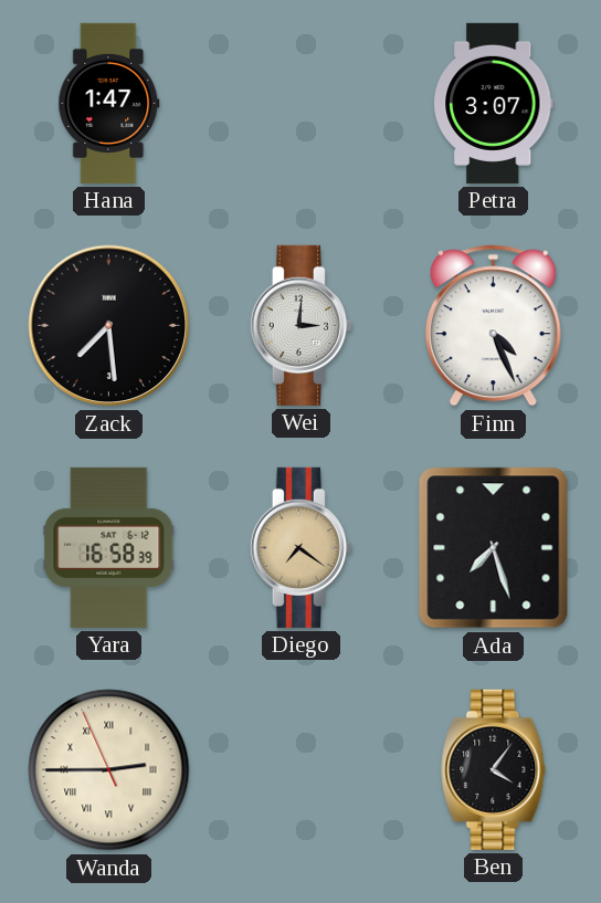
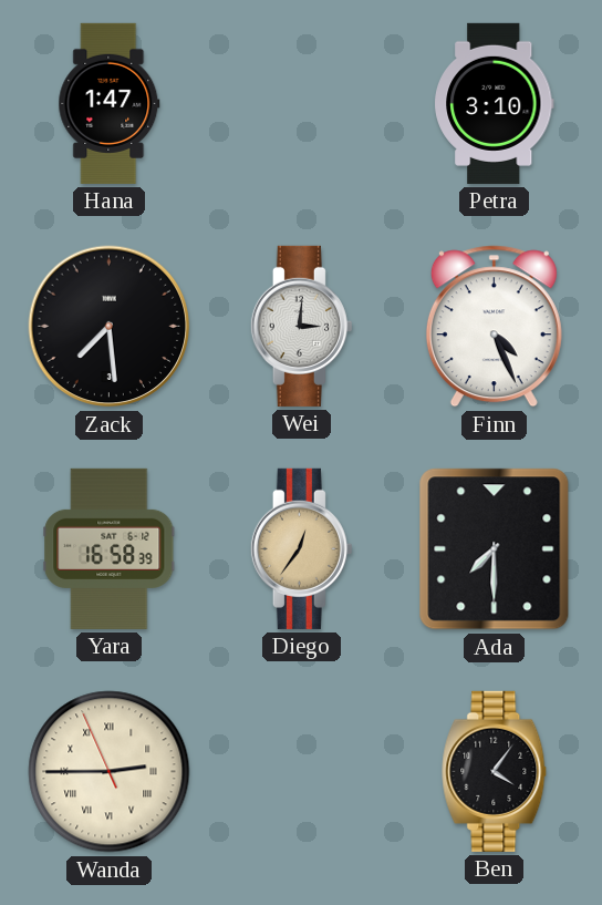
Petra: 3:07 -> 3:10 (495, 103)
Diego: 7:21 -> 12:36 (301, 548)
Ada: 7:27 -> 7:30 (495, 549)
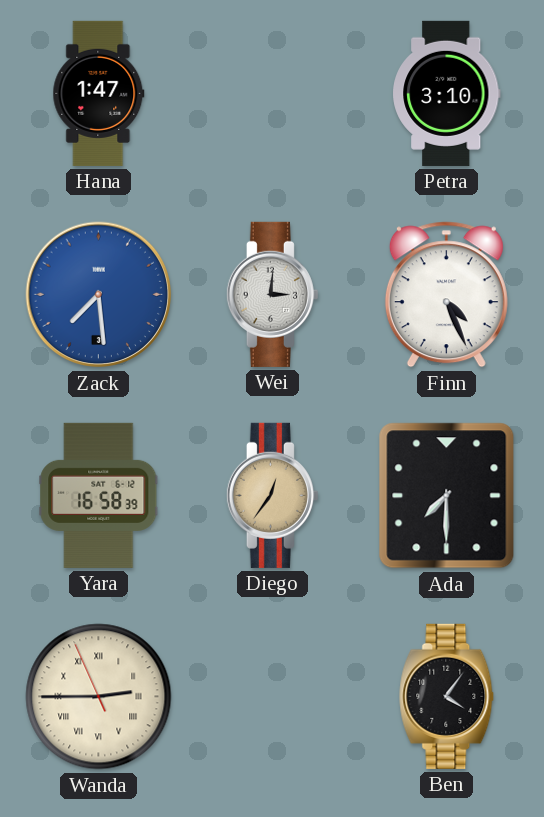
Zack dial: black -> blue (99, 295)
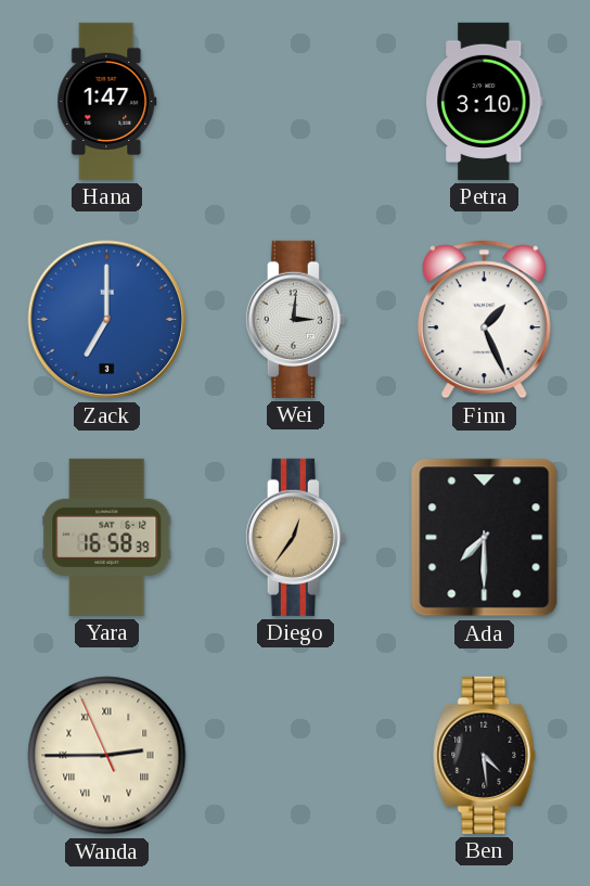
Zack: 7:29 -> 7:00 (107, 320)
Finn: 4:26 -> 1:26 (484, 320)
Ben: 4:06 -> 4:29 (485, 755)
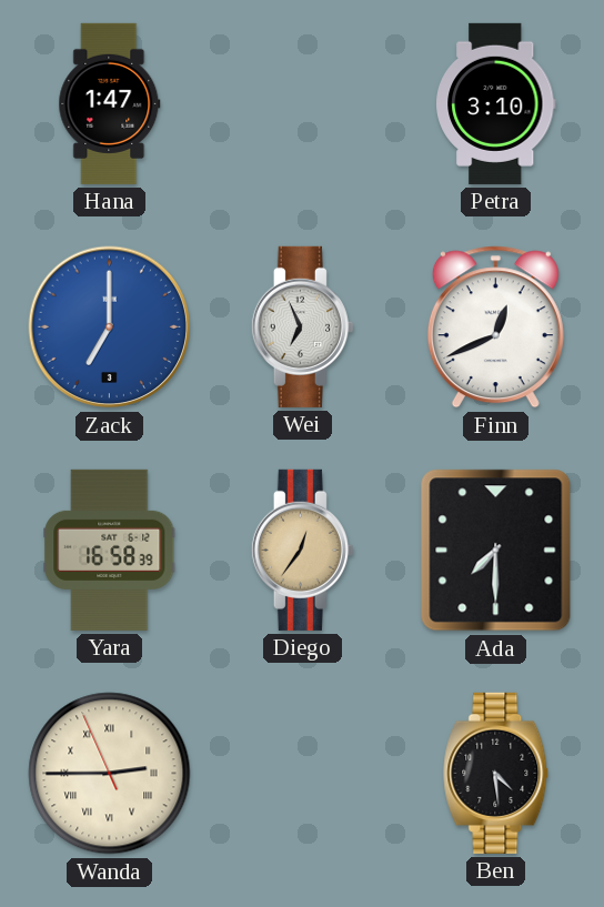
Wei: 3:01 -> 6:56 (302, 326)
Finn: 1:26 -> 12:41 (495, 327)
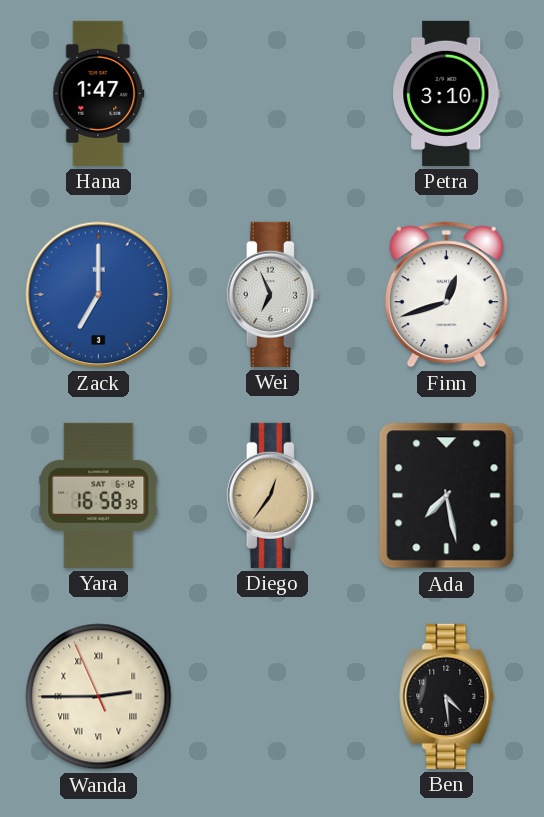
Finn: 12:41 -> 12:42 (446, 295)
Ada: 7:30 -> 7:28 (447, 496)
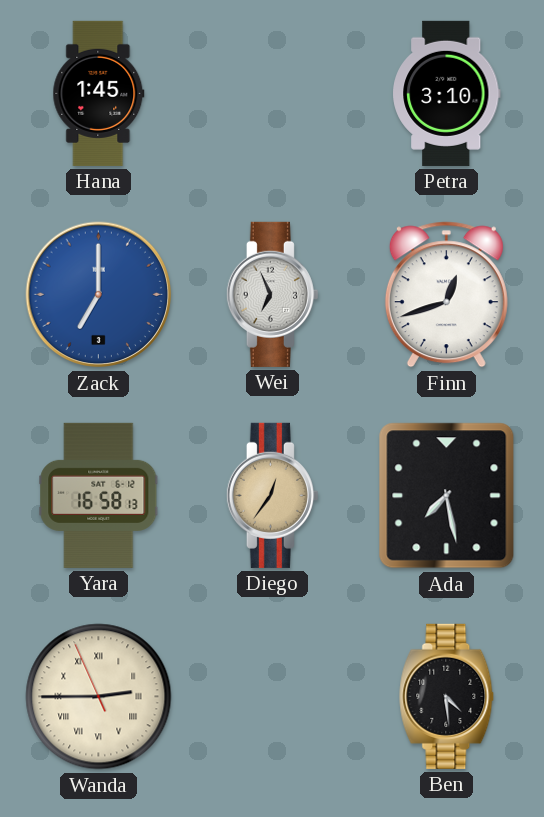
Hana: 1:47 -> 1:45 (99, 93)
Yara: 16:58:39 -> 16:58:13 (99, 495)
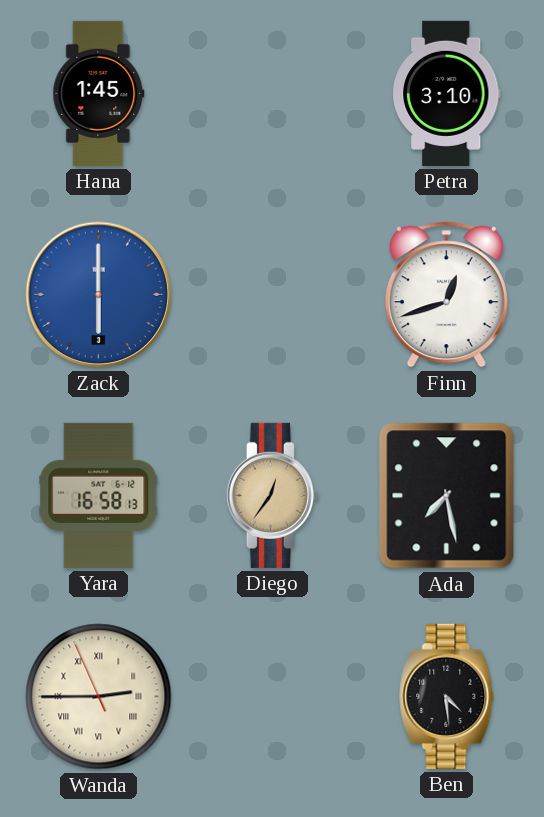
Zack: 7:00 -> 6:00 (99, 295)
Wei: 6:56 -> none (272, 294)
